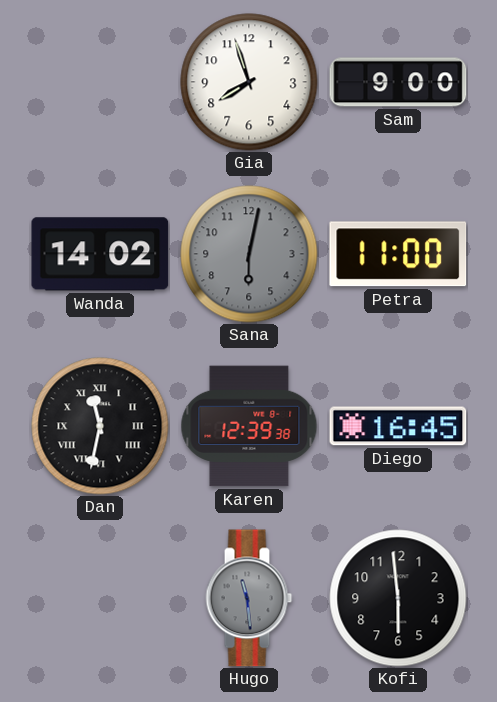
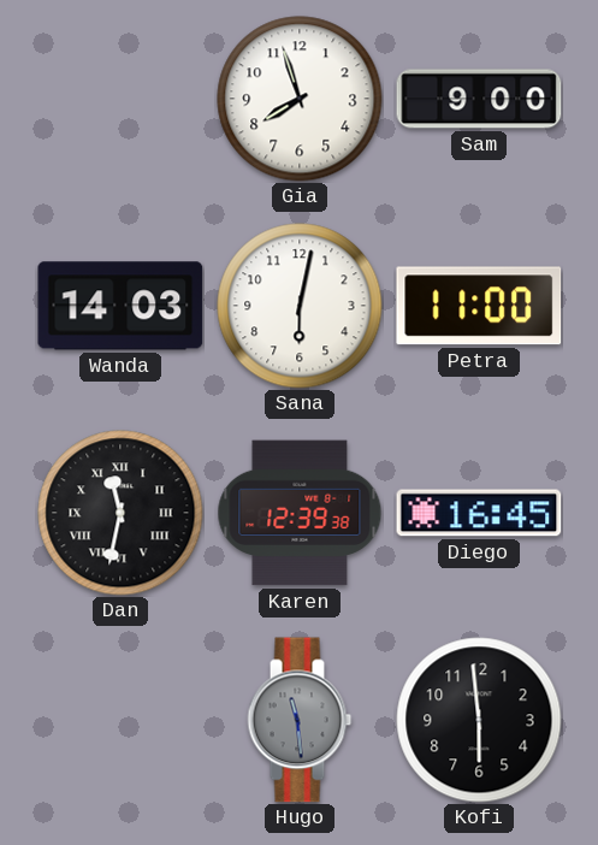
Wanda: 14:02 -> 14:03 (120, 306)
Sana dial: grey -> white (300, 306)
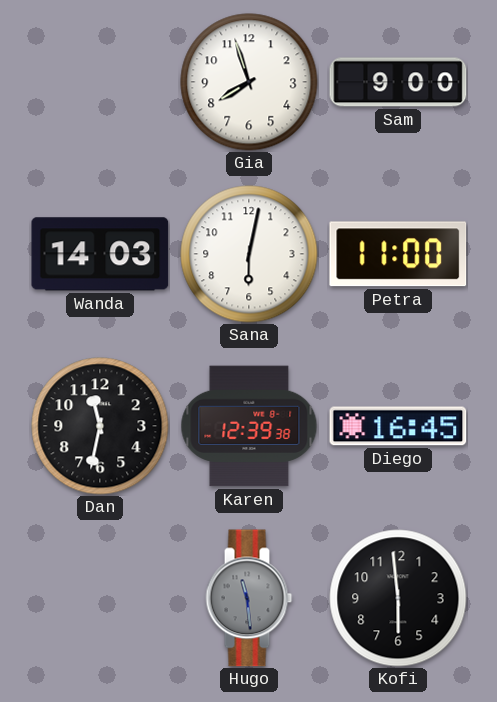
Dan numerals: Roman -> Arabic (100, 426)
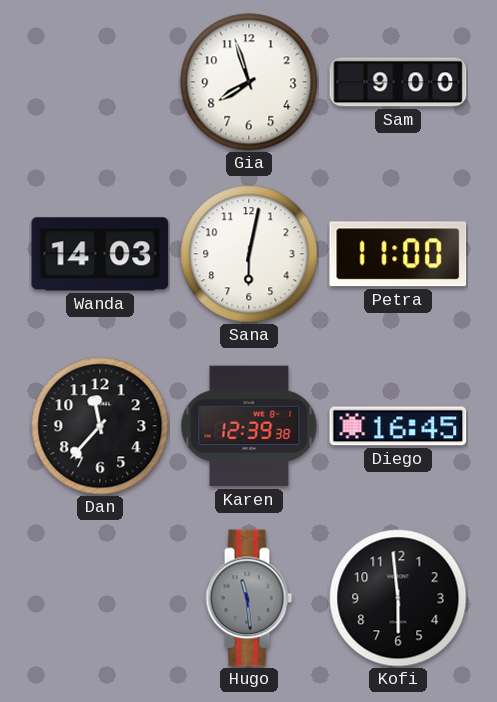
Dan: 11:32 -> 11:37 (100, 426)
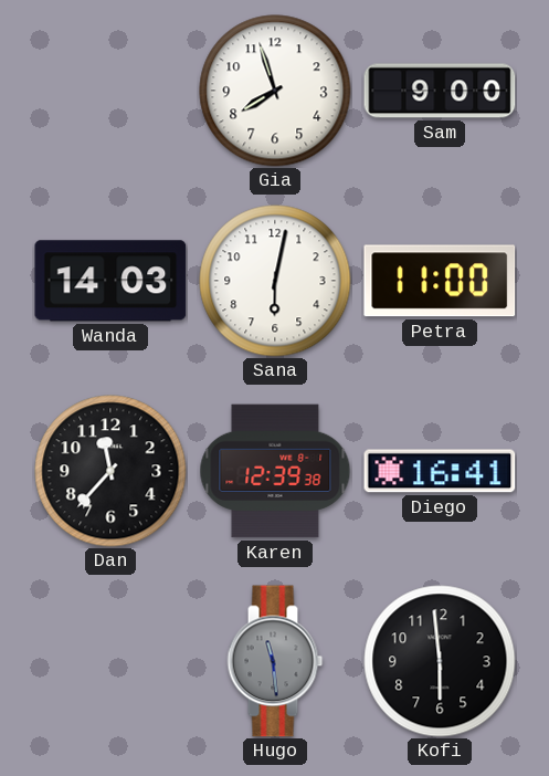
Diego: 16:45 -> 16:41 (440, 471)
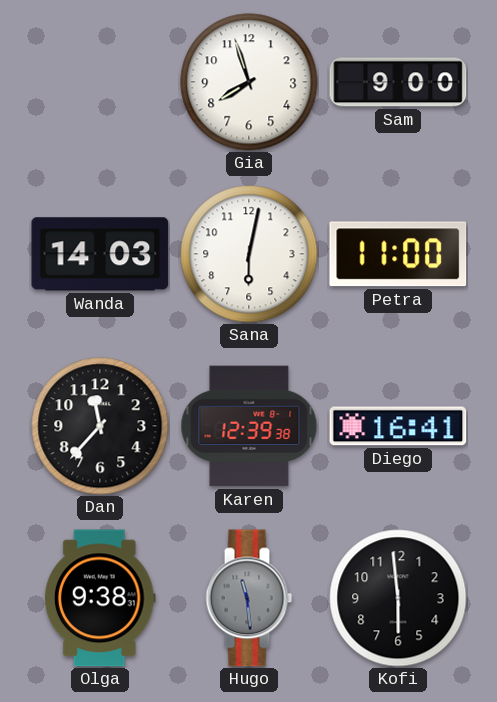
Olga: none -> 9:38 (100, 598)
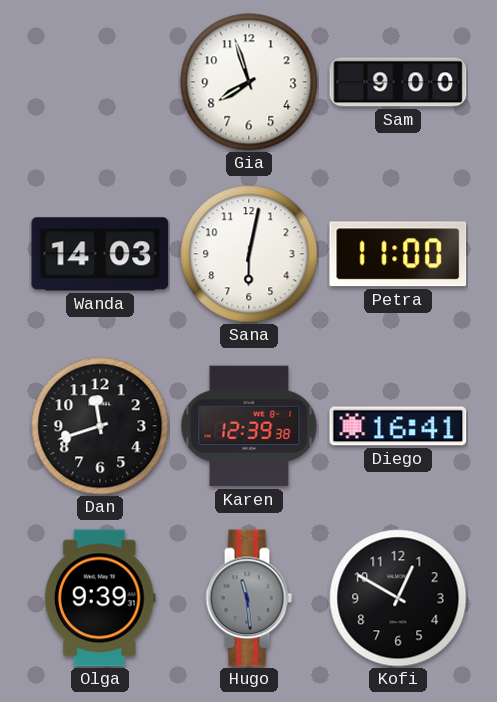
Dan: 11:37 -> 11:42 (100, 426)
Olga: 9:38 -> 9:39 (100, 598)
Kofi: 5:59 -> 12:50 (398, 598)
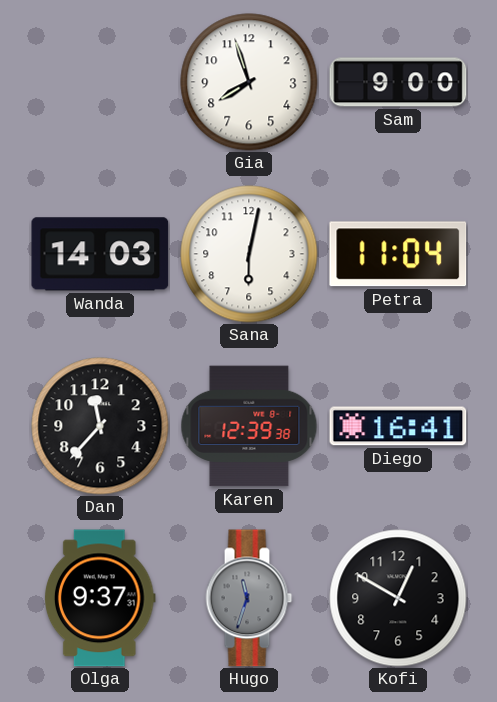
Petra: 11:00 -> 11:04 (398, 254)
Dan: 11:42 -> 11:37 (100, 426)
Olga: 9:39 -> 9:37 (100, 598)
Hugo: 11:29 -> 11:33 (249, 598)
